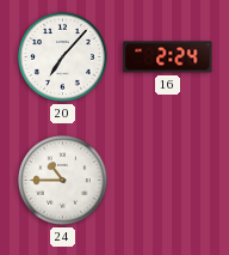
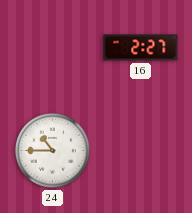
20: 7:07 -> none (63, 57)
16: 2:24 -> 2:27 (141, 48)
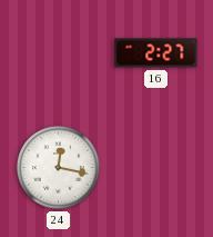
24: 10:45 -> 12:17 (59, 168)
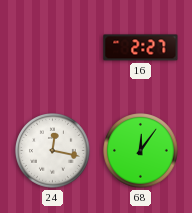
68: none -> 12:06 (141, 151)
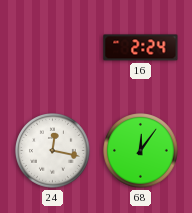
16: 2:27 -> 2:24 (141, 48)
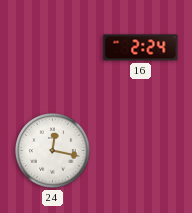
68: 12:06 -> none (141, 151)
